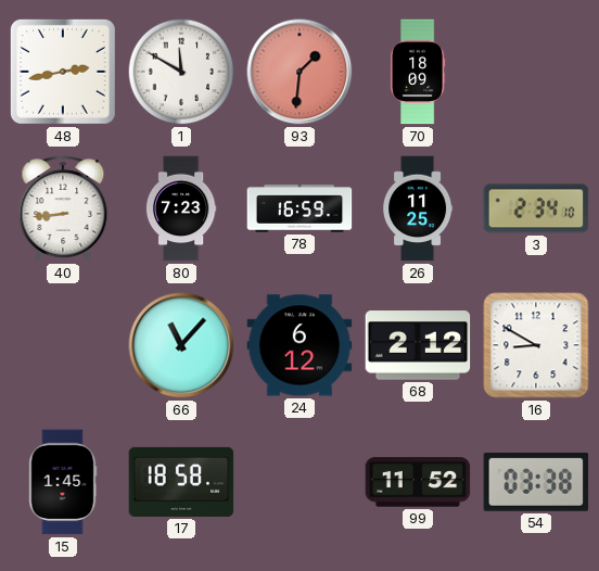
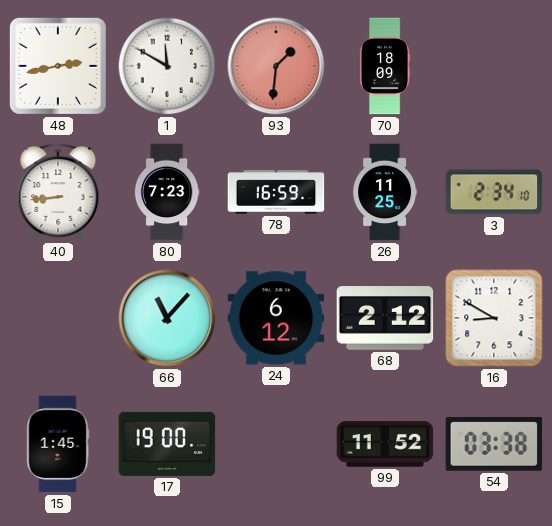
17: 18:58 -> 19:00 (167, 444)
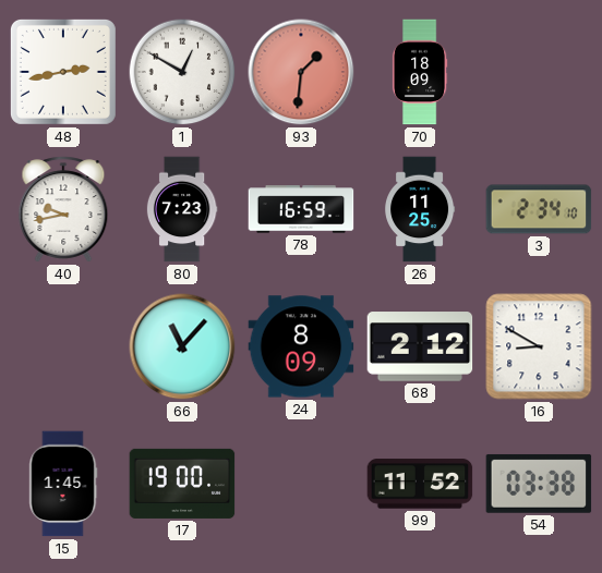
1: 11:50 -> 12:50 (182, 72)
40: 8:44 -> 9:43 (63, 209)
24: 6:12 -> 8:09 (301, 346)
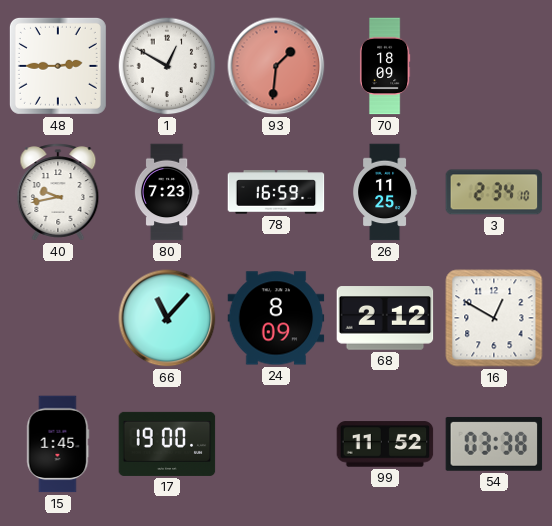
48: 2:43 -> 2:45 (58, 66)
16: 8:50 -> 12:50 (494, 318)
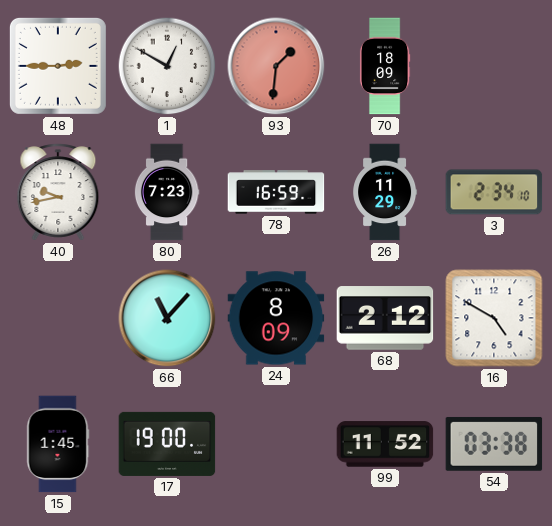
26: 11:25 -> 11:29 (385, 192)
16: 12:50 -> 4:50 (494, 318)
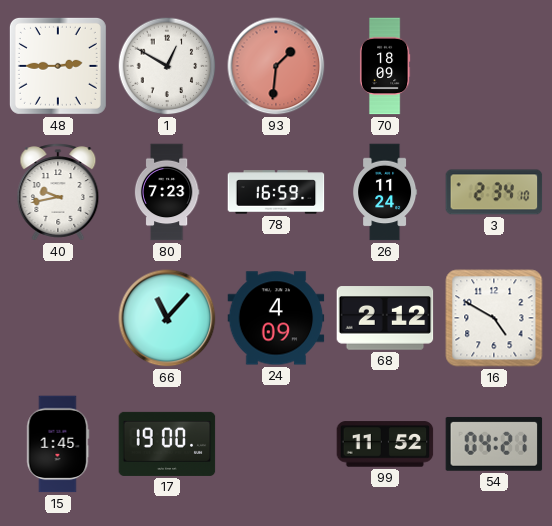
26: 11:29 -> 11:24 (385, 192)
24: 8:09 -> 4:09 (276, 318)
54: 03:38 -> 04:21 (494, 444)
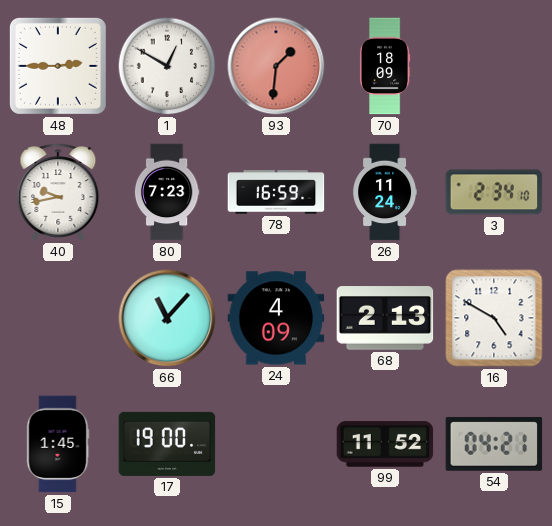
68: 2:12 -> 2:13 (385, 318)
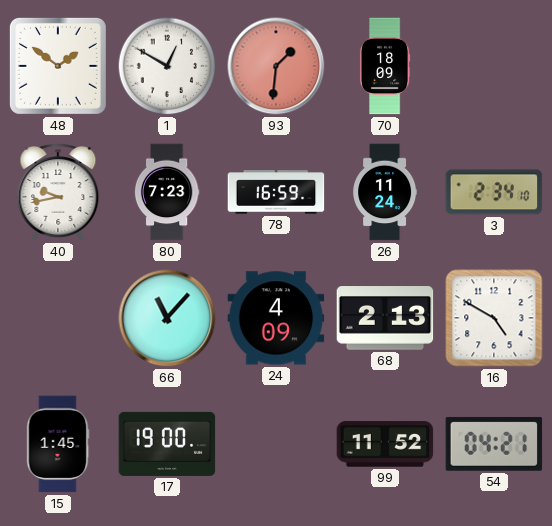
48: 2:45 -> 1:51 (58, 66)
